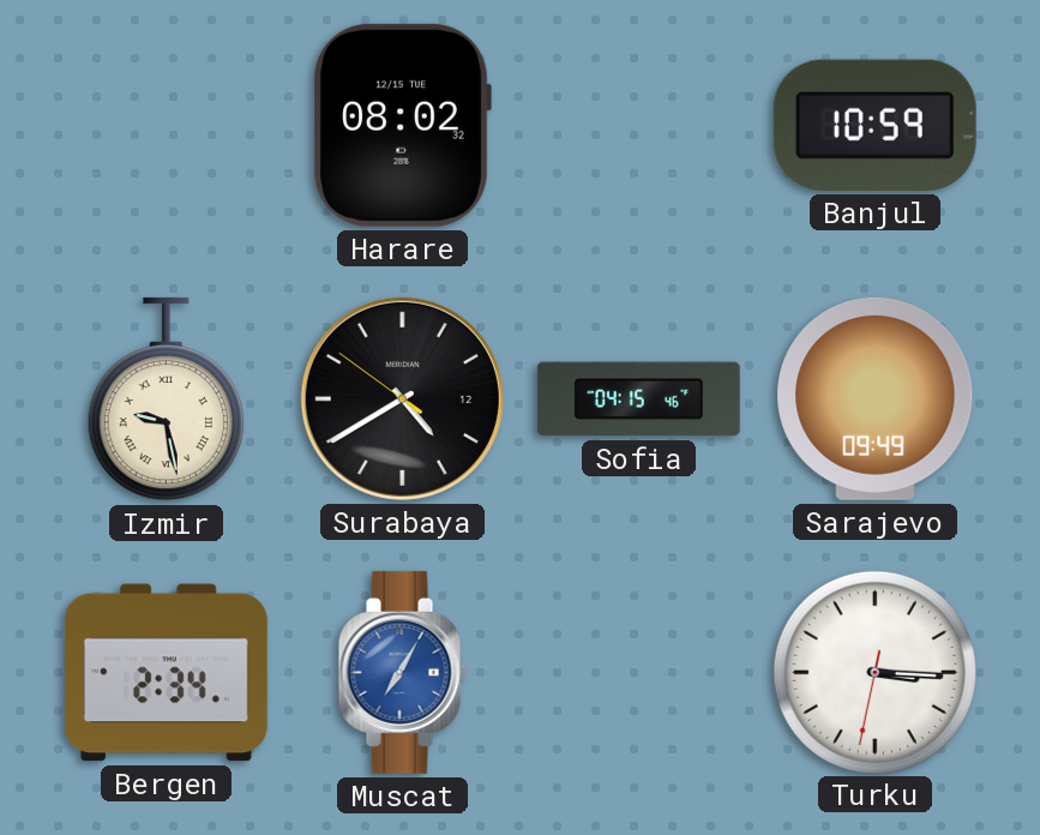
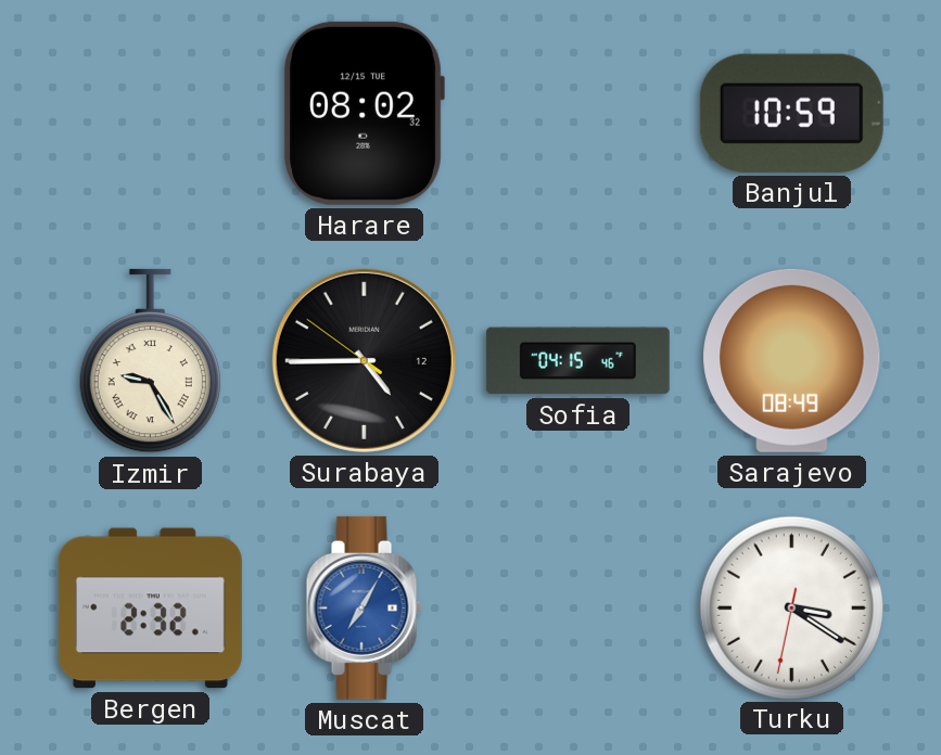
Izmir: 9:28 -> 9:25 (150, 361)
Surabaya: 4:39 -> 4:44 (364, 360)
Sarajevo: 09:49 -> 08:49 (792, 360)
Bergen: 2:34 -> 2:32 (150, 609)
Turku: 3:15 -> 3:20 (791, 607)
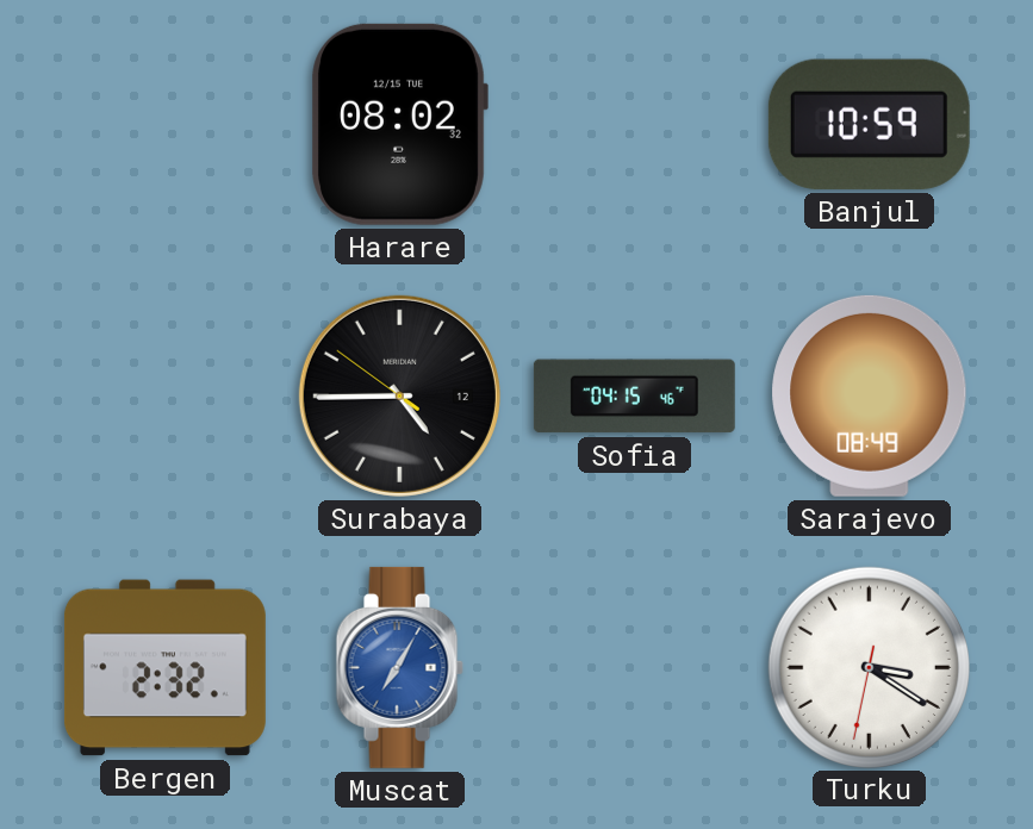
Izmir: 9:25 -> none (150, 361)
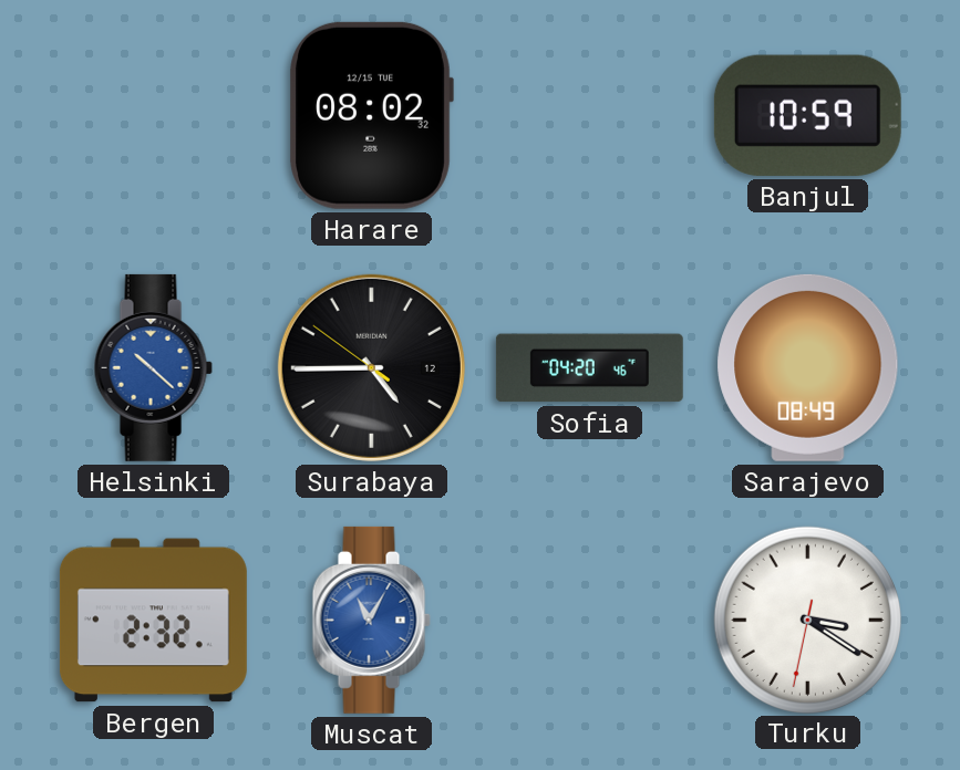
Helsinki: none -> 10:22 (153, 367)
Sofia: 04:15 -> 04:20 (589, 368)
Muscat: 7:05 -> 11:05 (371, 620)
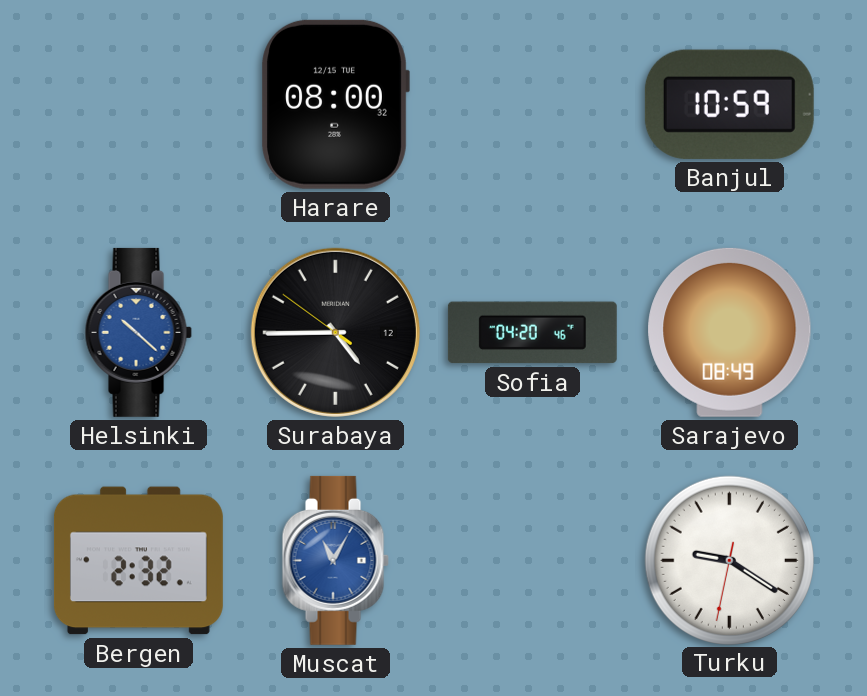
Harare: 08:02 -> 08:00 (335, 104)
Turku: 3:20 -> 9:20 (729, 560)
